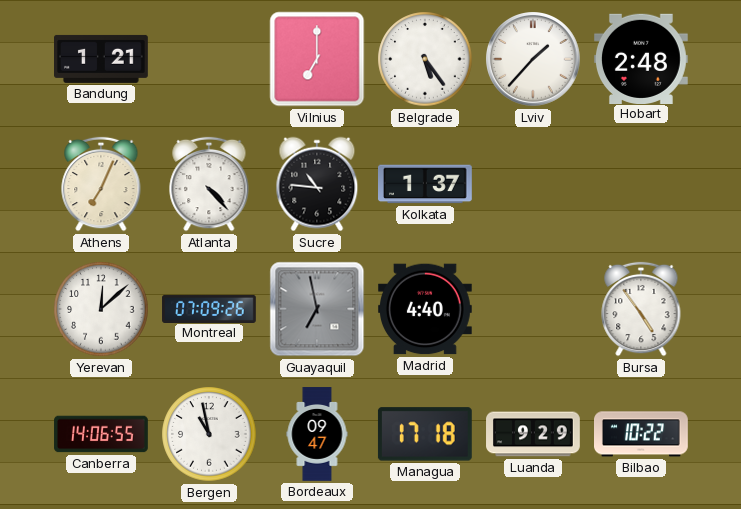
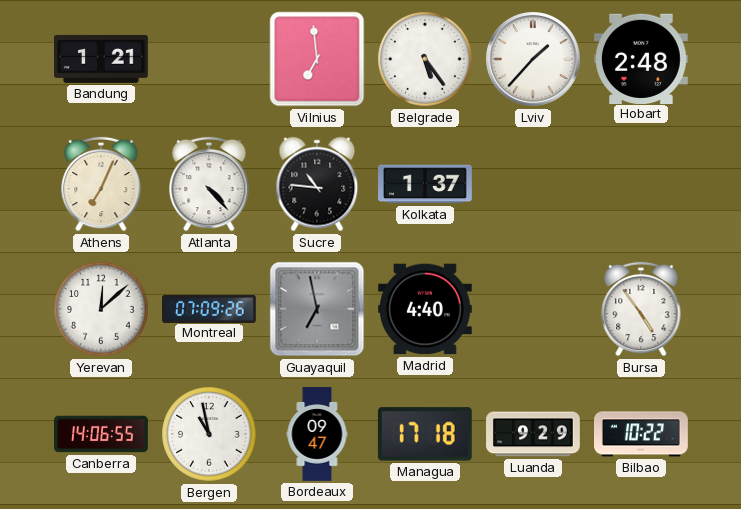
Vilnius: 7:00 -> 6:59 (317, 59)
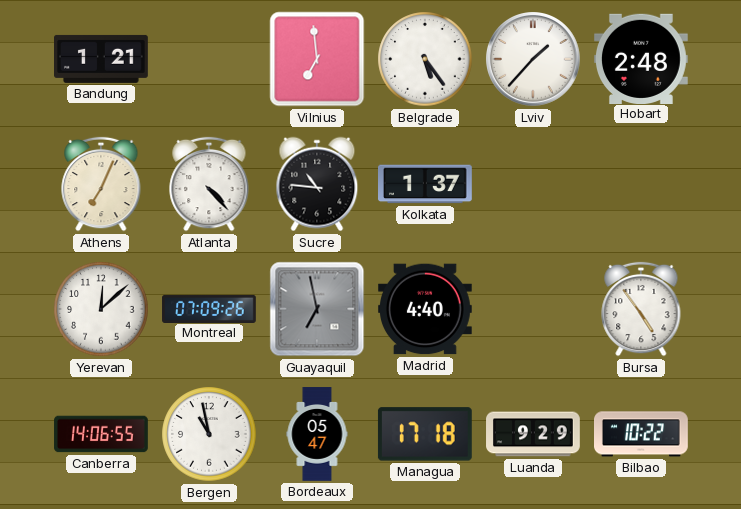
Bordeaux: 09:47 -> 05:47 (317, 434)
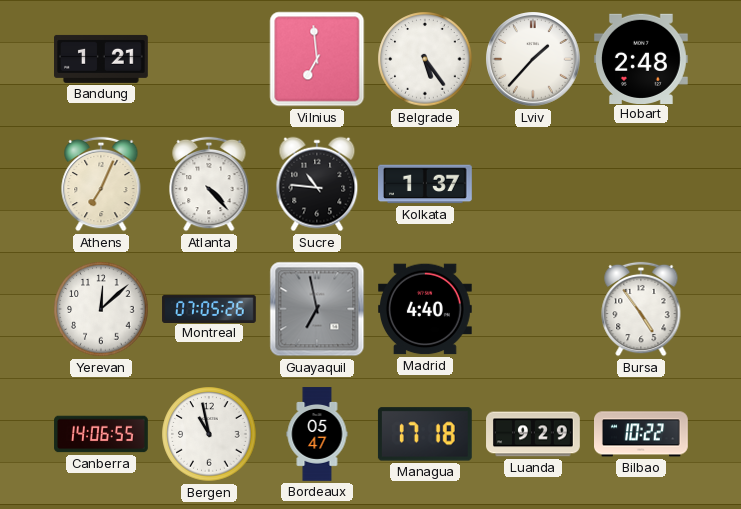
Montreal: 07:09 -> 07:05 (209, 308)
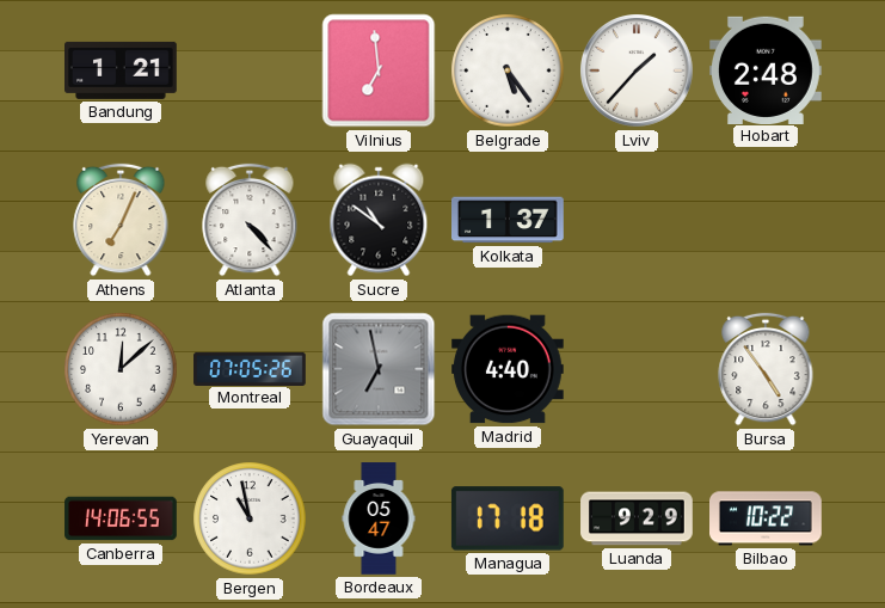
Sucre: 10:46 -> 10:51 (379, 220)
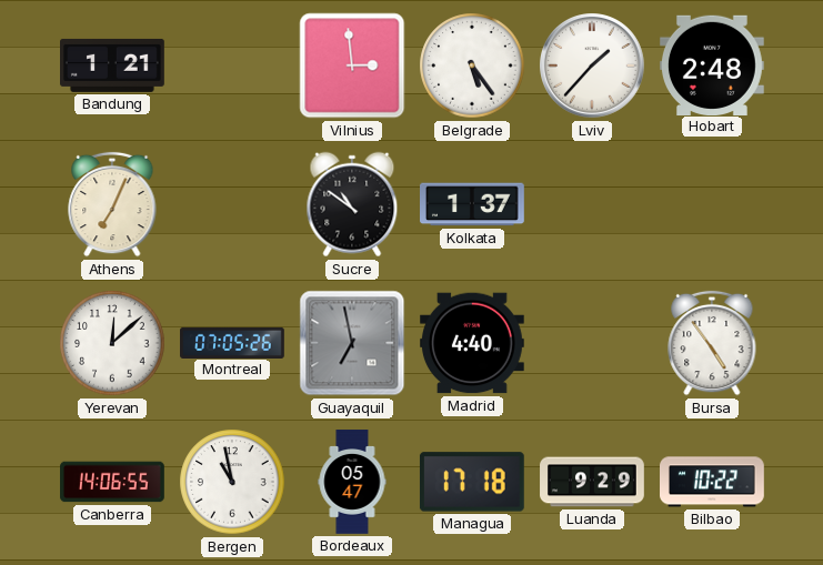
Vilnius: 6:59 -> 2:59 (352, 65)
Atlanta: 4:23 -> none (250, 220)
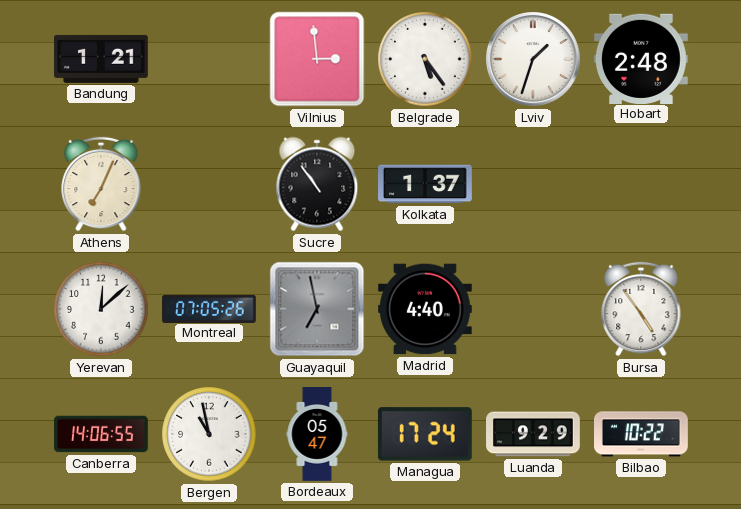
Lviv: 1:37 -> 1:33 (533, 59)
Sucre: 10:51 -> 10:54 (317, 184)
Managua: 17:18 -> 17:24 (425, 434)
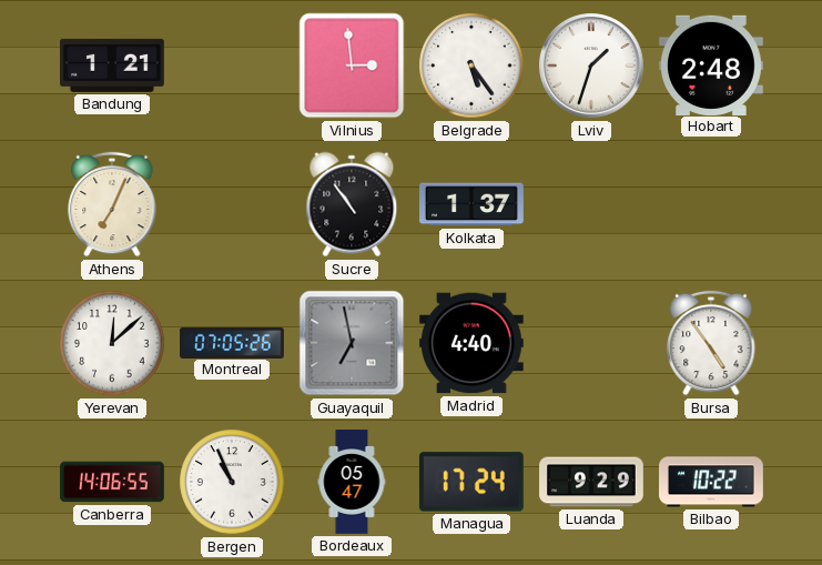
Bergen: 10:58 -> 10:56 (232, 482)
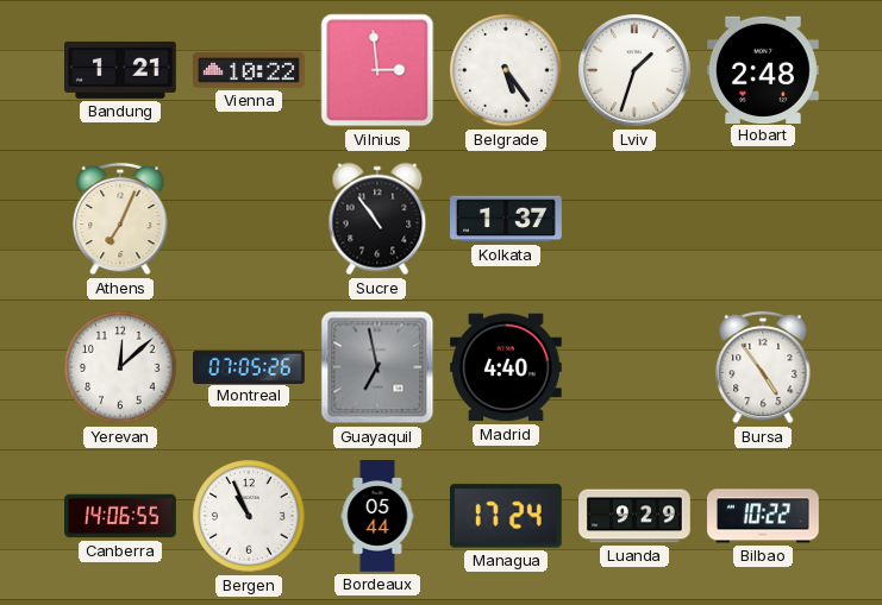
Vienna: none -> 10:22 (250, 71)
Bordeaux: 05:47 -> 05:44 (377, 516)
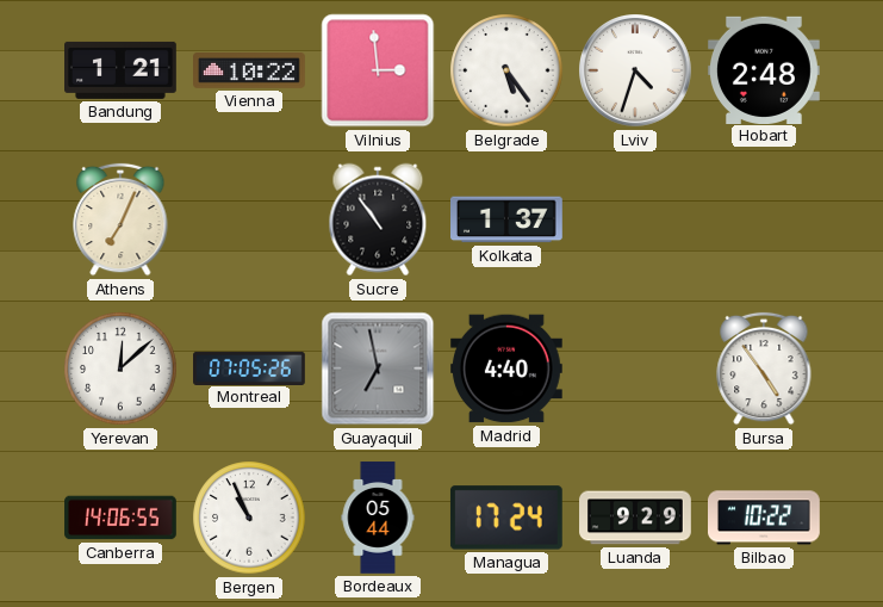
Lviv: 1:33 -> 4:33 (635, 70)
